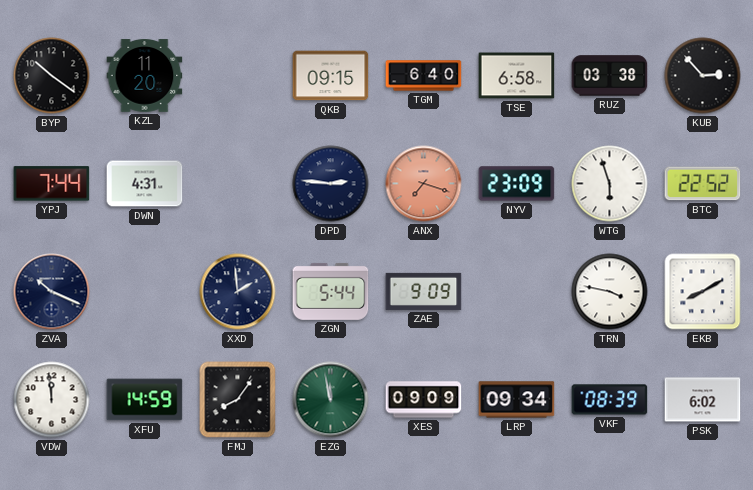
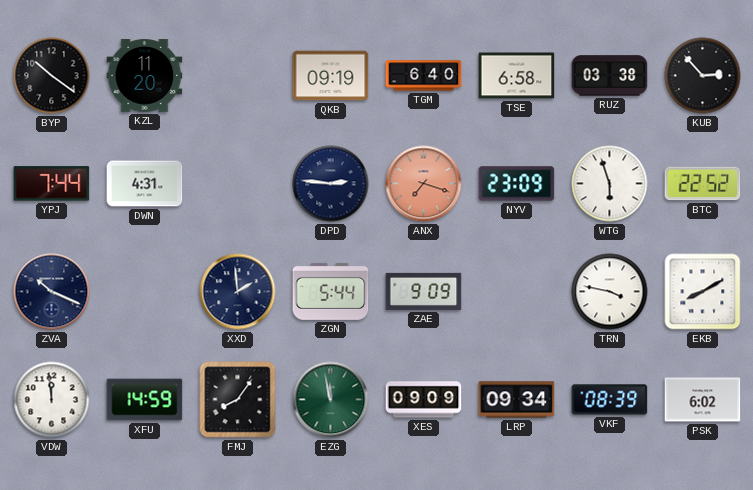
QKB: 09:15 -> 09:19 (331, 76)
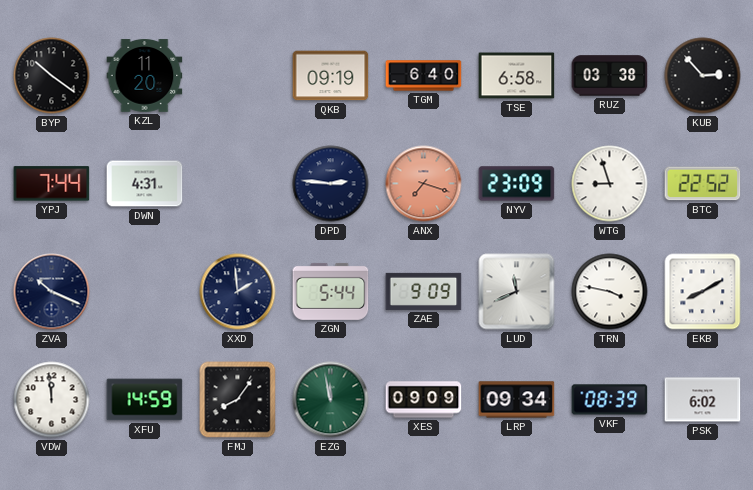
WTG: 5:57 -> 8:57 (610, 184)
LUD: none -> 11:41 (517, 292)
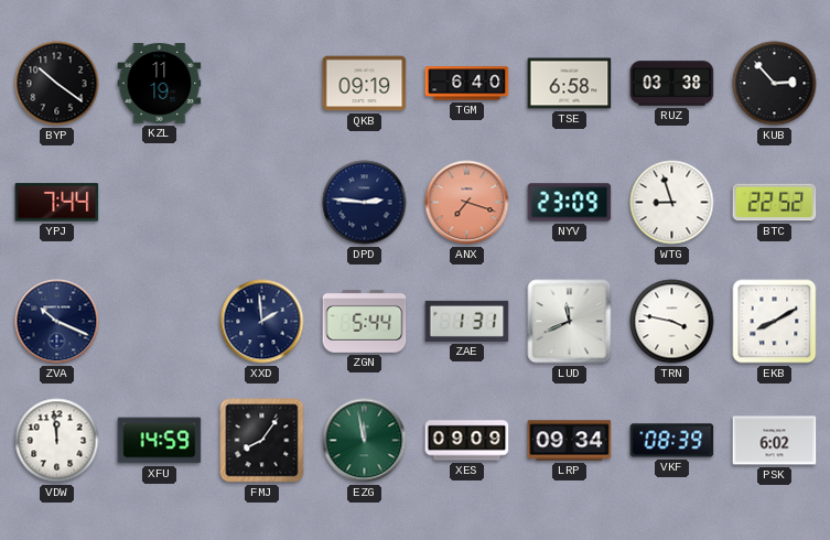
KZL: 11:20 -> 11:19 (160, 84)
DWN: 4:31 -> none (145, 184)
ZAE: 9:09 -> 1:31 (467, 321)
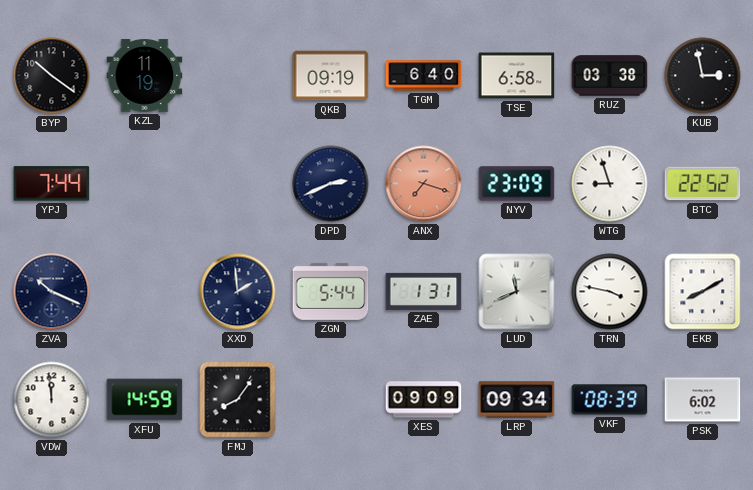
KUB: 2:53 -> 2:58 (703, 76)
DPD: 2:46 -> 2:41 (331, 184)
EZG: 11:58 -> none (365, 441)
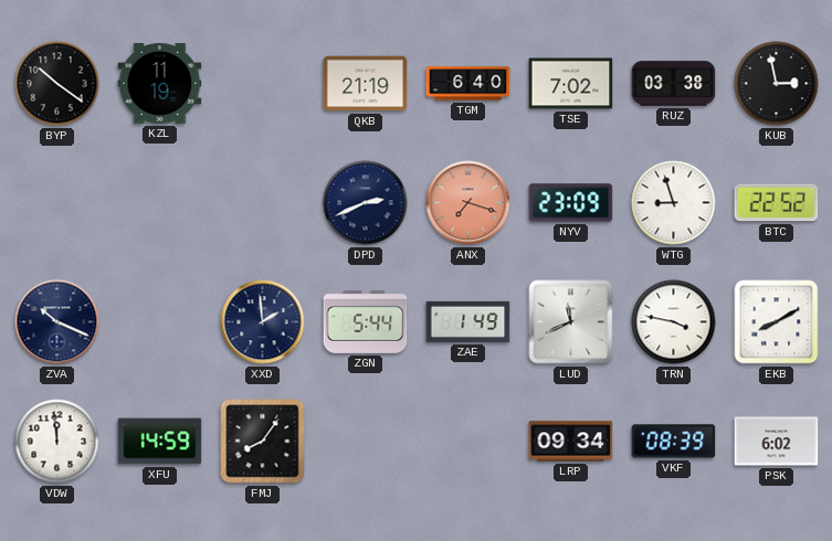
QKB: 09:19 -> 21:19 (366, 84)
TSE: 6:58 -> 7:02 (571, 84)
YPJ: 7:44 -> none (52, 184)
ZAE: 1:31 -> 1:49 (468, 321)
XES: 09:09 -> none (424, 400)
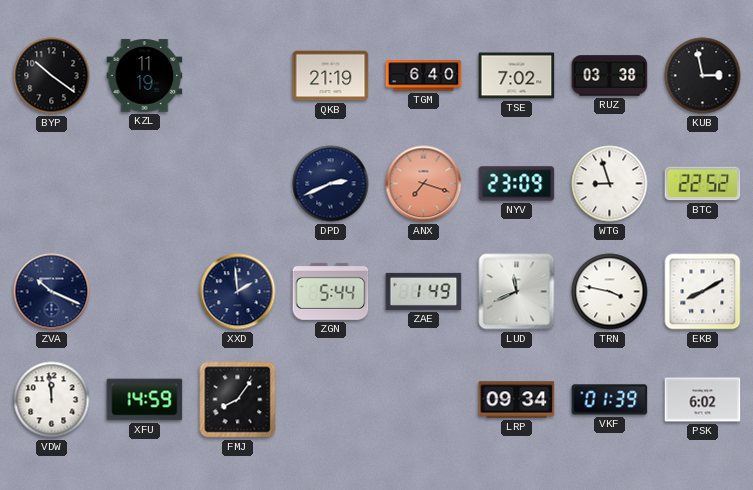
VKF: 08:39 -> 01:39 (610, 400)
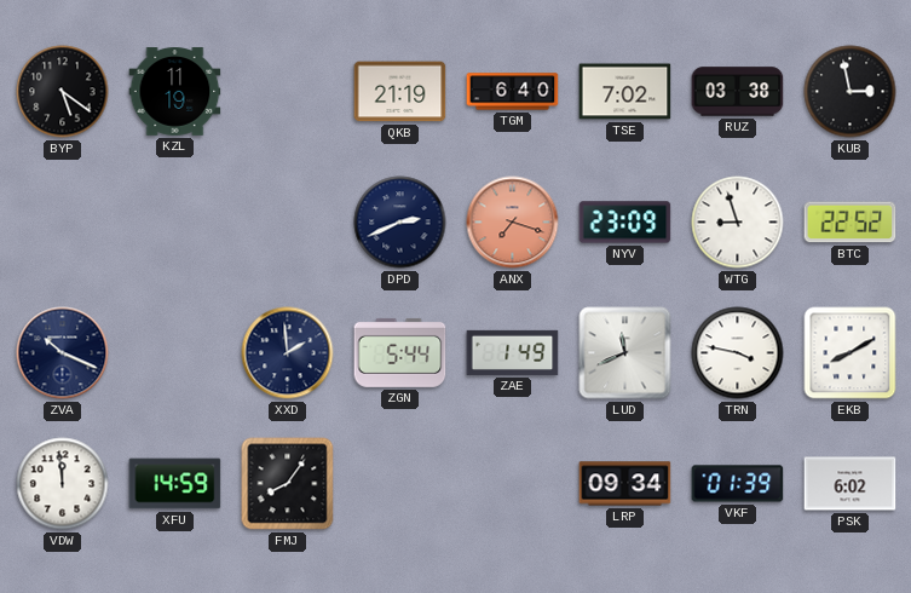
BYP: 10:21 -> 5:21 (63, 92)
